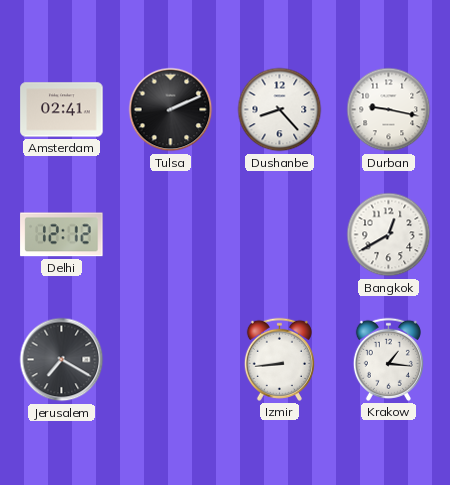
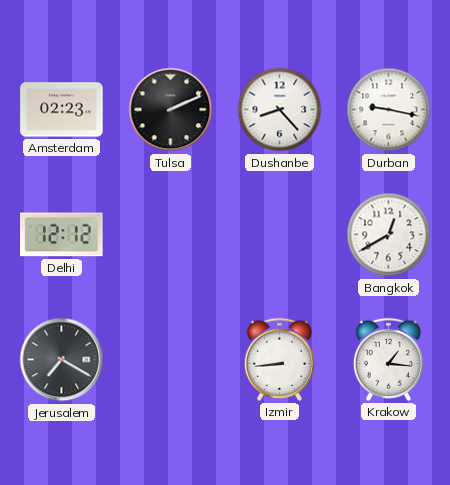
Amsterdam: 02:41 -> 02:23 (62, 110)
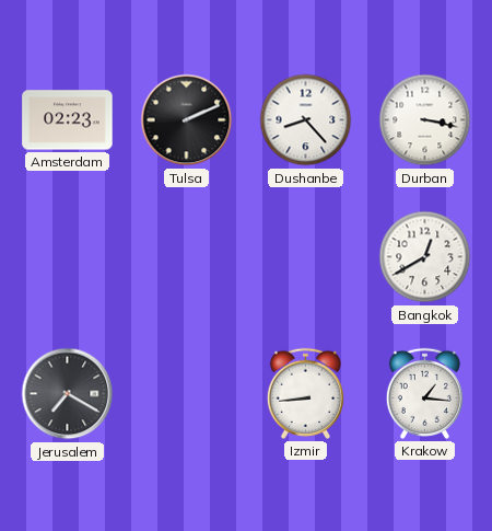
Durban: 9:17 -> 3:17 (425, 120)
Delhi: 12:12 -> none (62, 235)
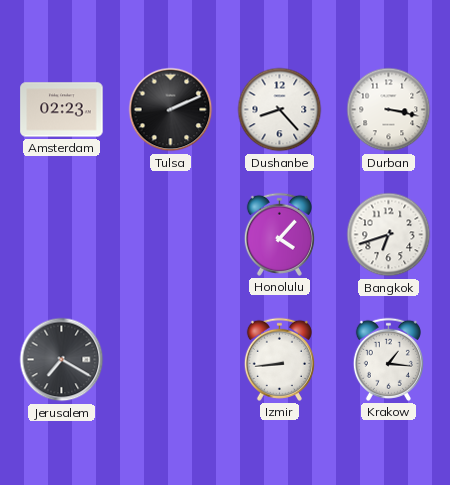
Honolulu: none -> 4:07 (279, 234)
Bangkok: 12:40 -> 6:42 (389, 235)
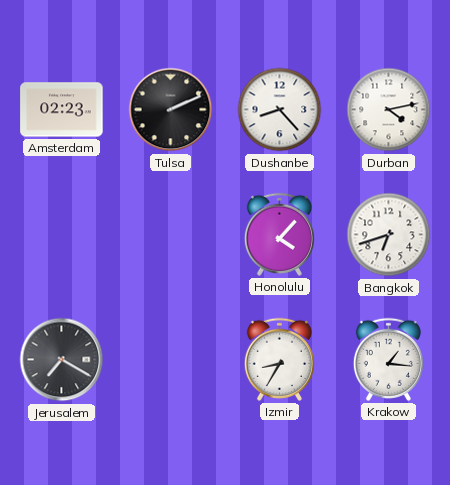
Durban: 3:17 -> 4:13 (389, 110)
Izmir: 8:44 -> 8:35 (279, 359)
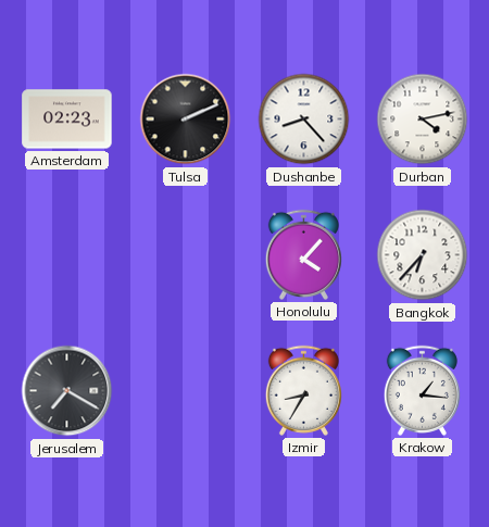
Bangkok: 6:42 -> 6:37 (423, 255)
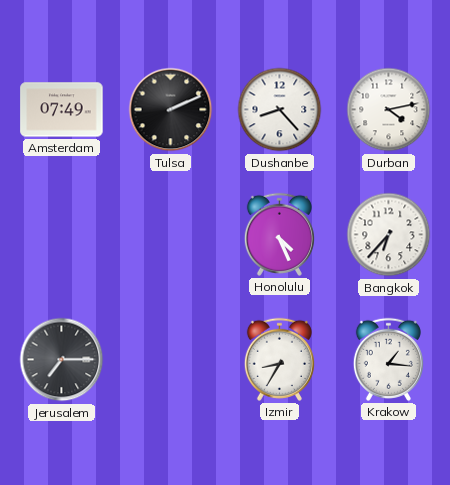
Amsterdam: 02:23 -> 07:49 (62, 110)
Honolulu: 4:07 -> 4:26 (279, 234)
Jerusalem: 7:20 -> 7:15 (62, 360)
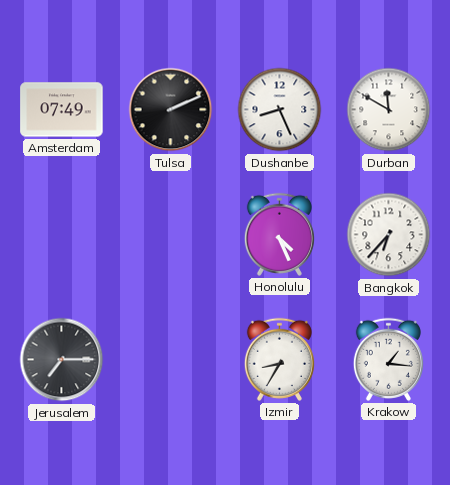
Dushanbe: 8:23 -> 8:26 (280, 110)
Durban: 4:13 -> 11:50 (389, 110)
